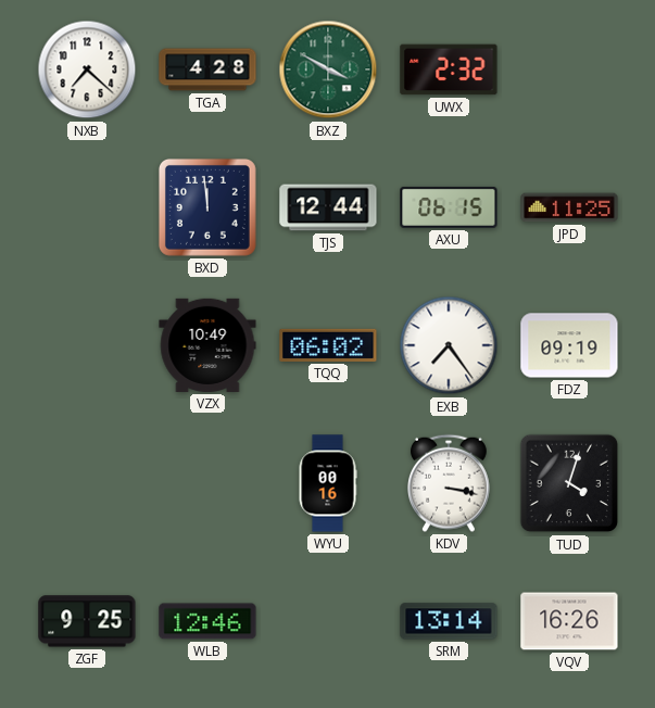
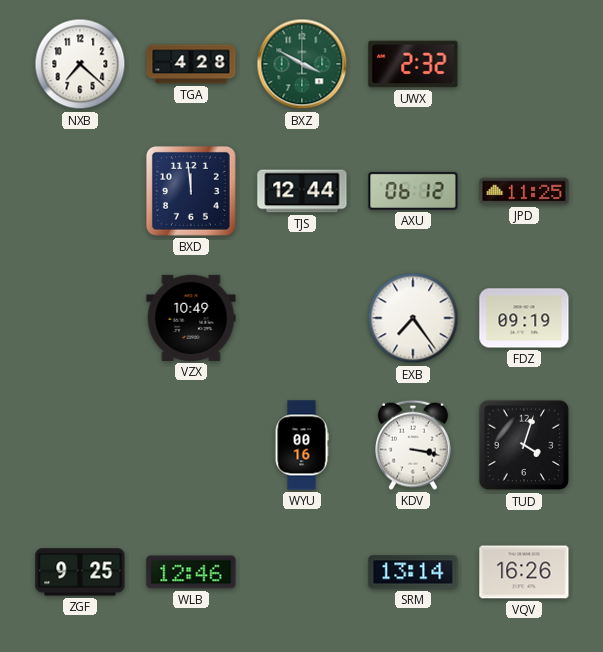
AXU: 06:15 -> 06:12 (413, 191)
TQQ: 06:02 -> none (328, 345)
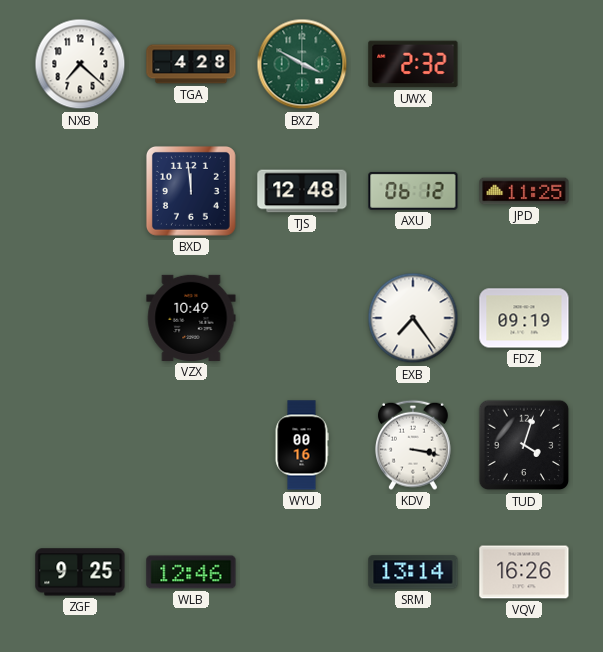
TJS: 12:44 -> 12:48 (302, 191)
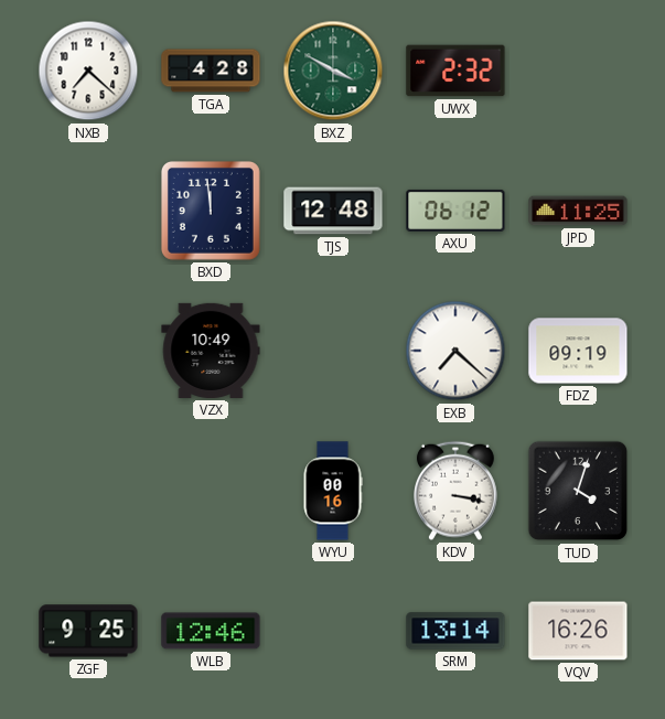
EXB: 7:24 -> 7:22 (455, 351)
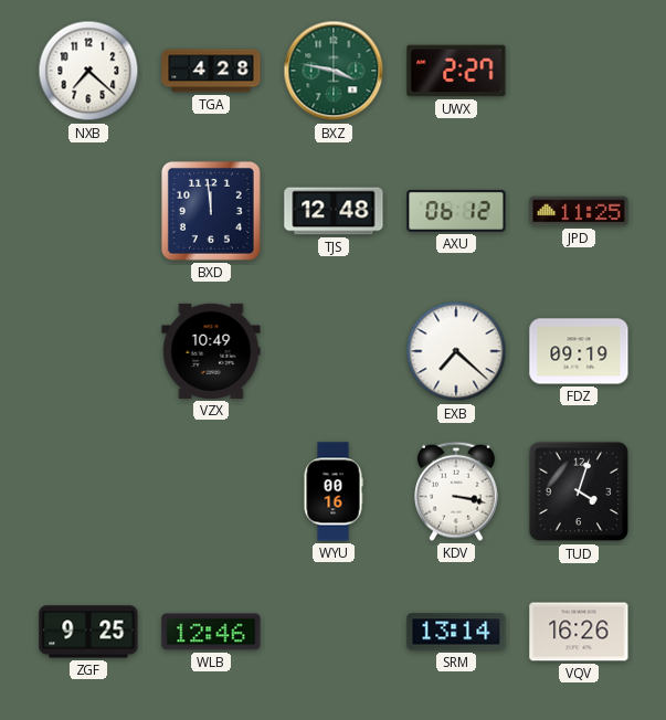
BXZ: 3:50 -> 3:47 (334, 71)
UWX: 2:32 -> 2:27 (456, 71)
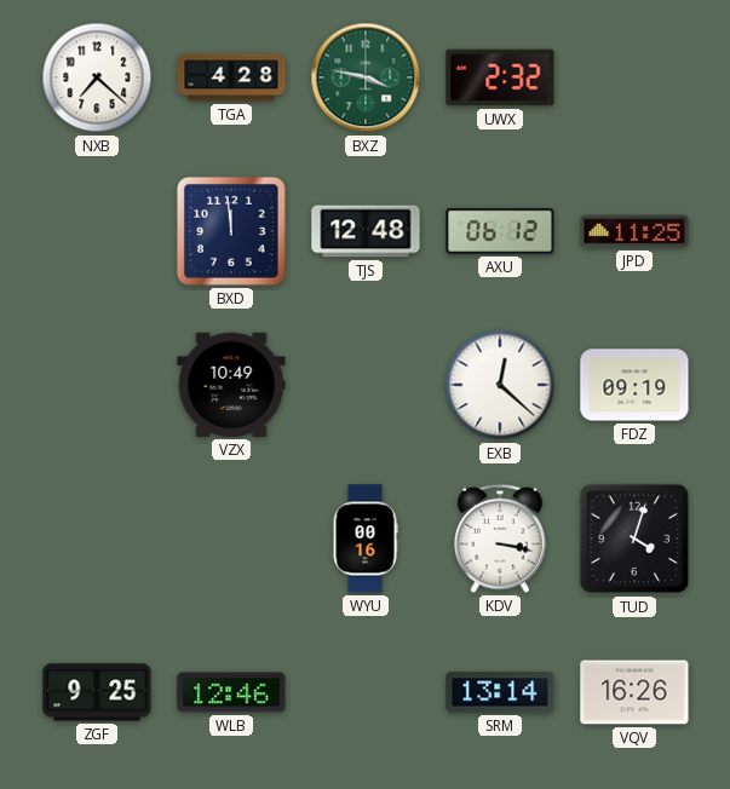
UWX: 2:27 -> 2:32 (500, 77)
EXB: 7:22 -> 12:22 (500, 385)
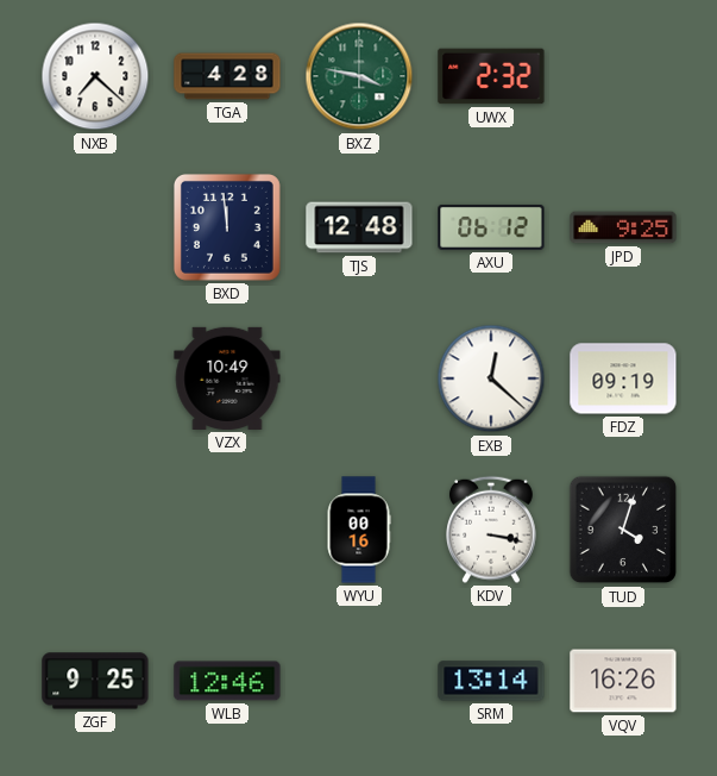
JPD: 11:25 -> 9:25 (623, 227)
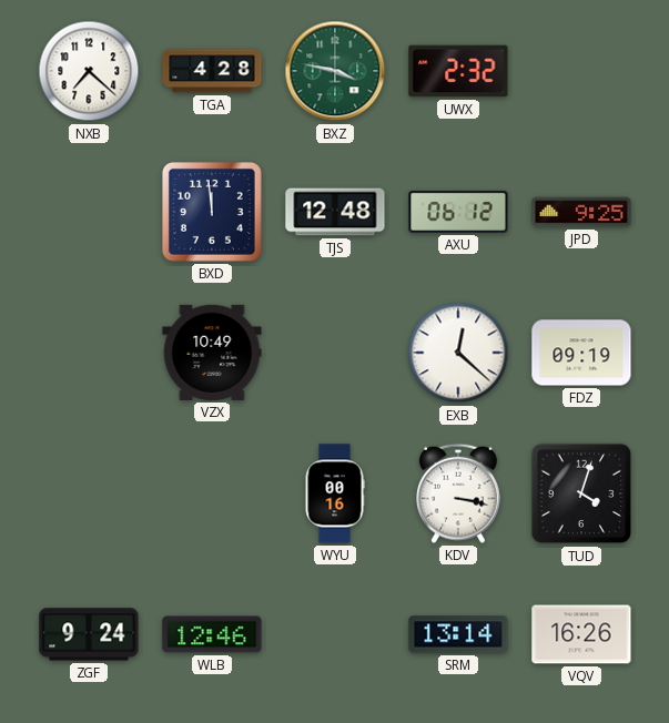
ZGF: 9:25 -> 9:24 (89, 634)
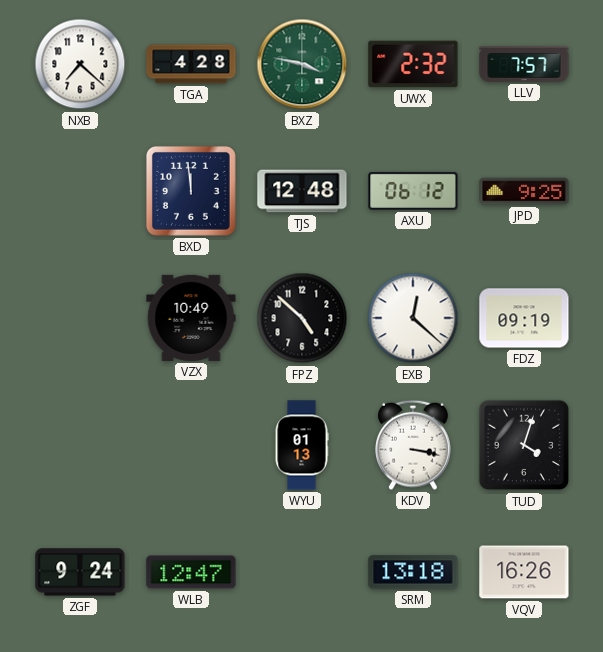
LLV: none -> 7:57 (524, 65)
FPZ: none -> 4:52 (302, 318)
WYU: 00:16 -> 01:13 (302, 445)
WLB: 12:46 -> 12:47 (191, 572)
SRM: 13:14 -> 13:18 (413, 572)
